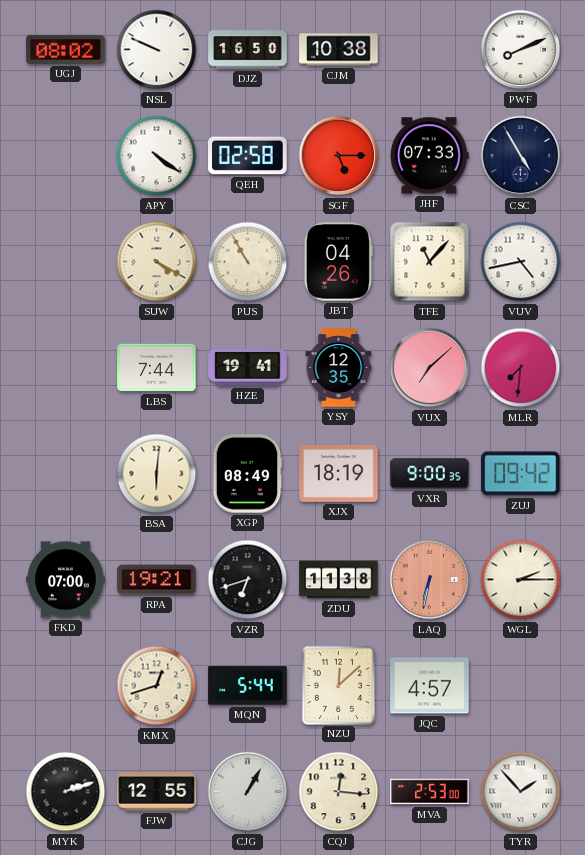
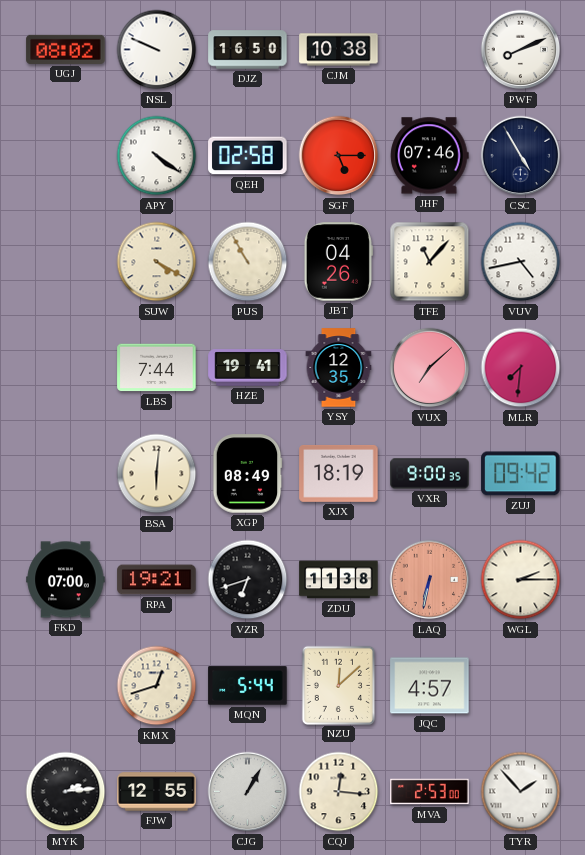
JHF: 07:33 -> 07:46 (430, 156)
MYK: 2:12 -> 2:14 (66, 792)
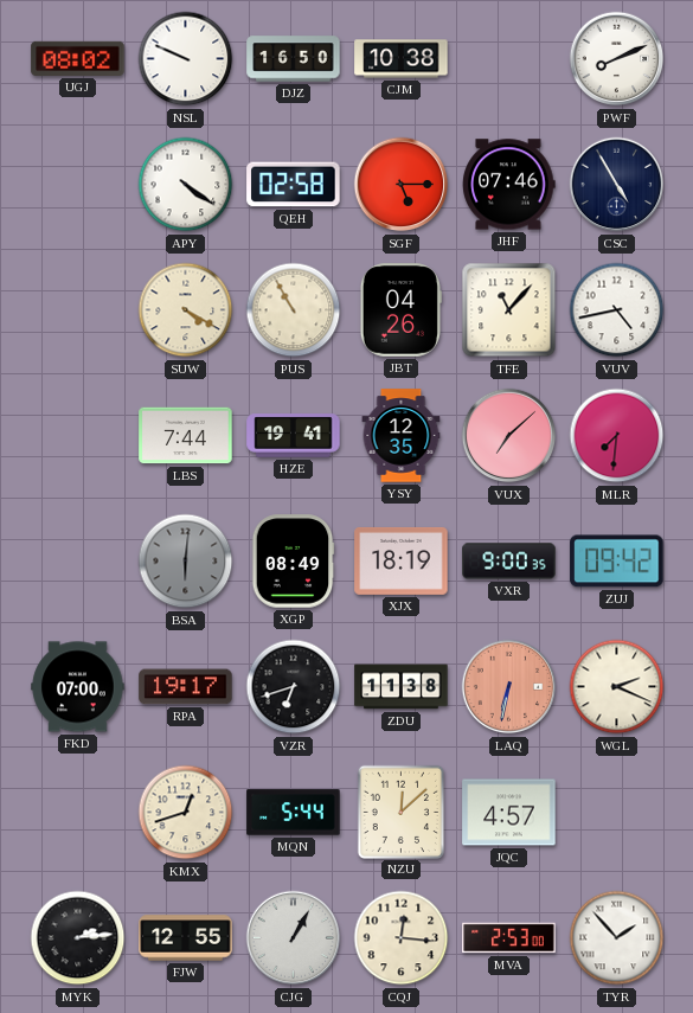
BSA dial: cream -> grey (186, 562)
RPA: 19:21 -> 19:17 (186, 687)
WGL: 2:15 -> 2:19 (617, 687)
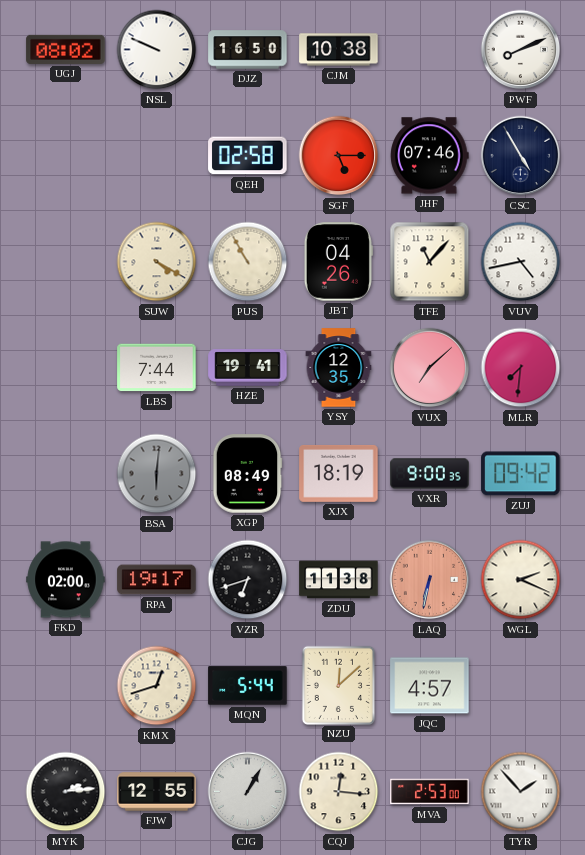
APY: 4:21 -> none (186, 185)
FKD: 07:00 -> 02:00 (66, 580)
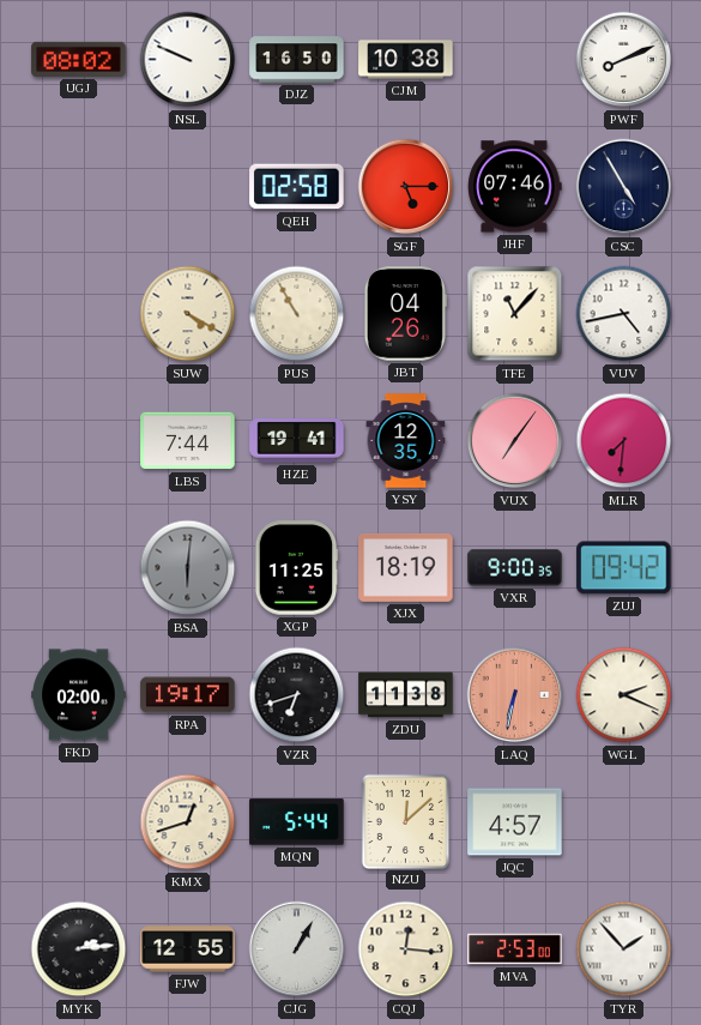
VUX: 7:08 -> 7:06 (515, 441)
XGP: 08:49 -> 11:25 (296, 568)
